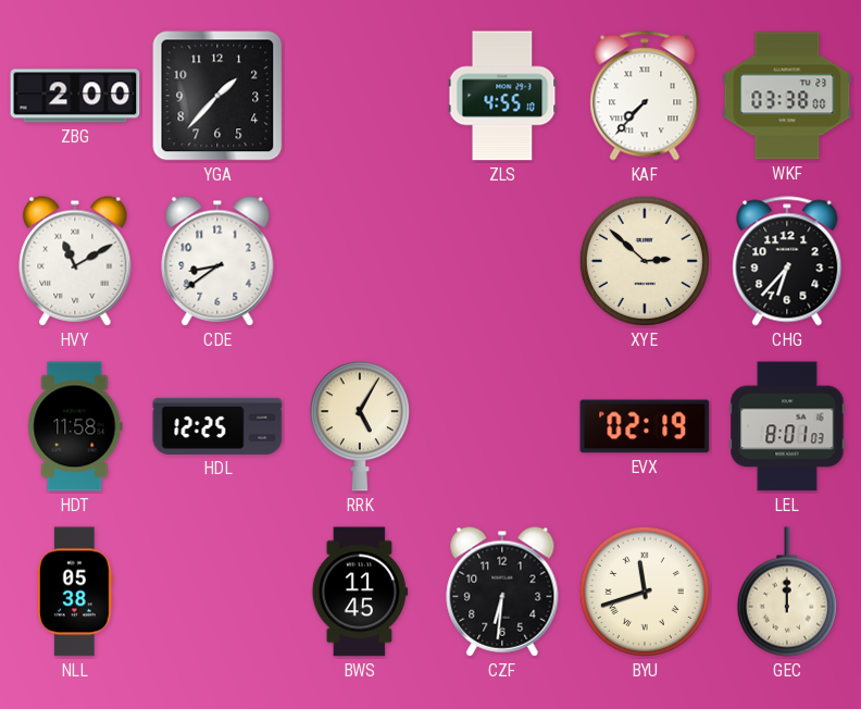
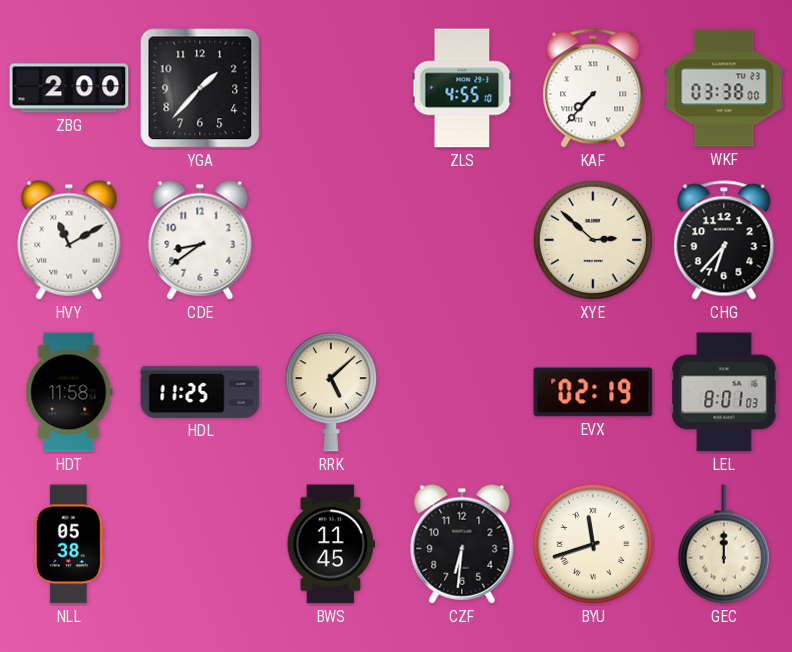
HDL: 12:25 -> 11:25 (200, 392)
RRK: 5:05 -> 5:08 (331, 392)
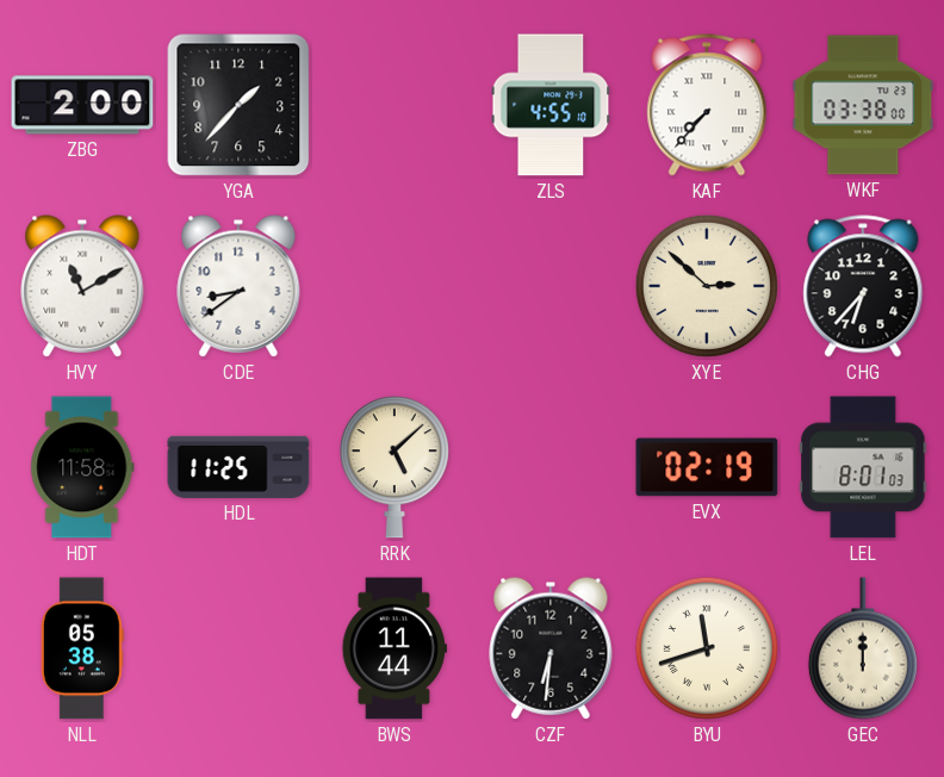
BWS: 11:45 -> 11:44 (395, 648)
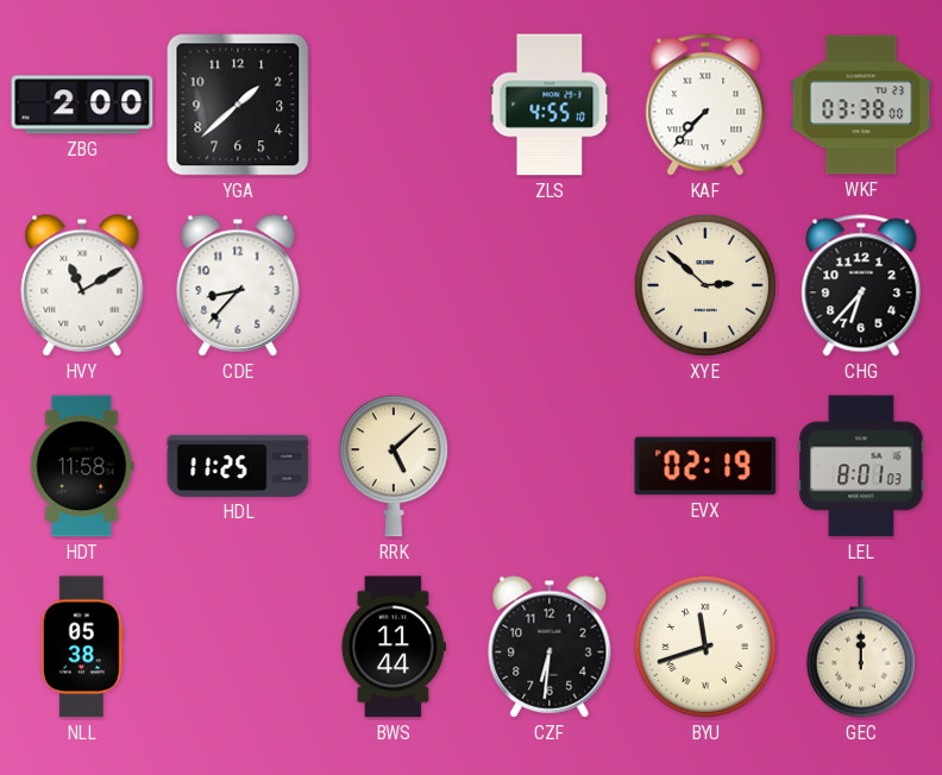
YGA: 1:37 -> 1:38 (238, 105)
CDE: 8:39 -> 8:37 (238, 285)
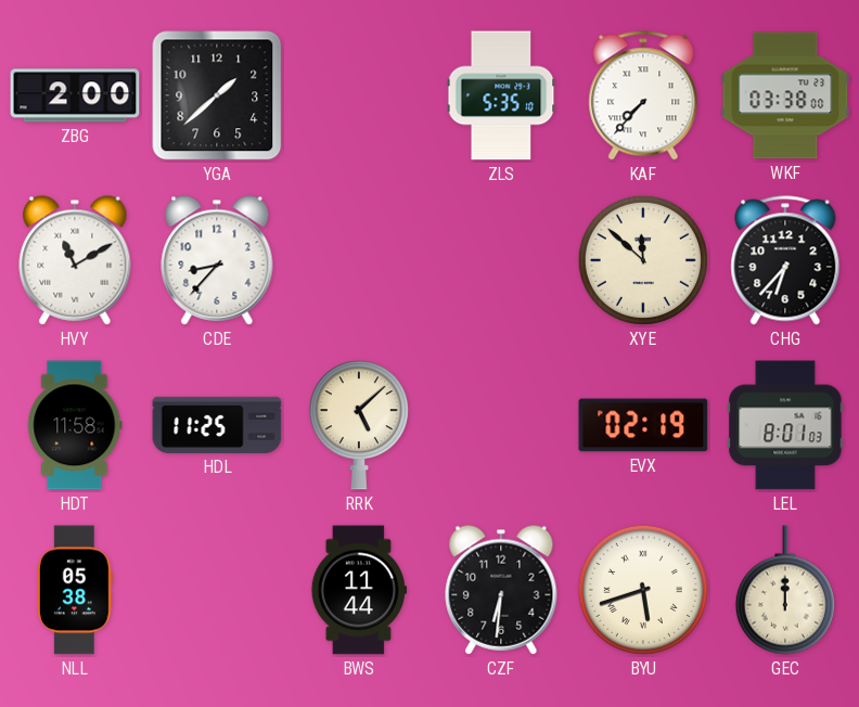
ZLS: 4:55 -> 5:35 (501, 95)
XYE: 2:52 -> 11:52 (643, 260)
BYU: 11:42 -> 5:42 (643, 590)
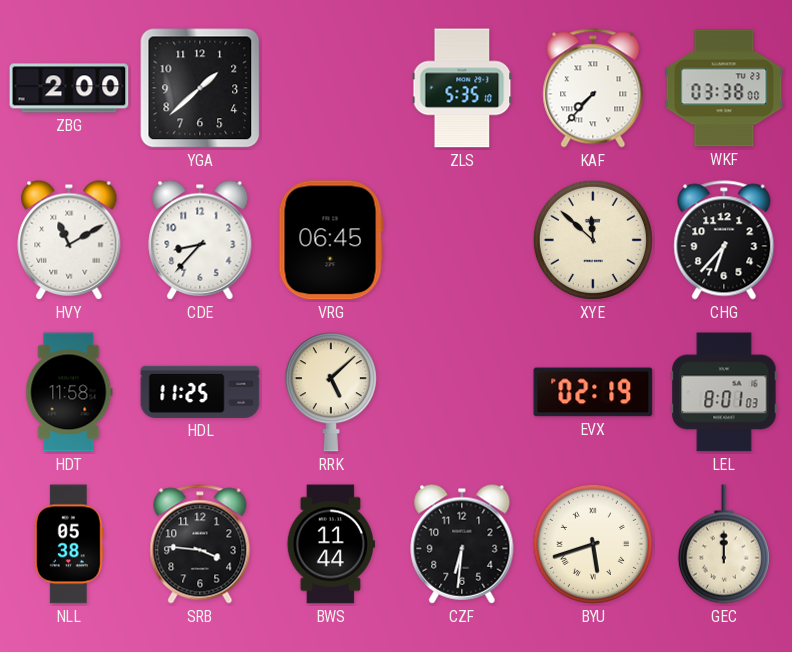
VRG: none -> 06:45 (331, 240)
SRB: none -> 3:46 (200, 544)
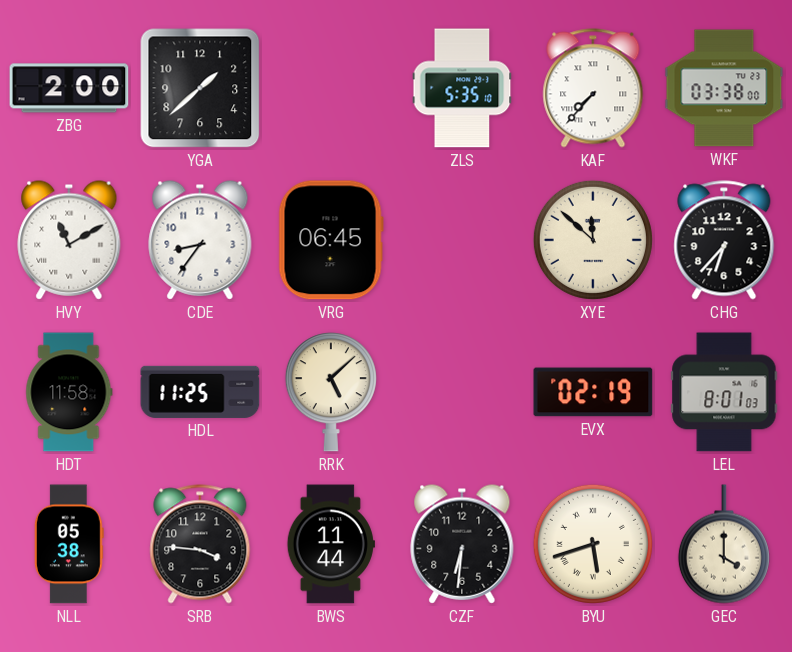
CDE: 8:37 -> 8:36 (200, 240)
GEC: 12:00 -> 4:00 (724, 544)
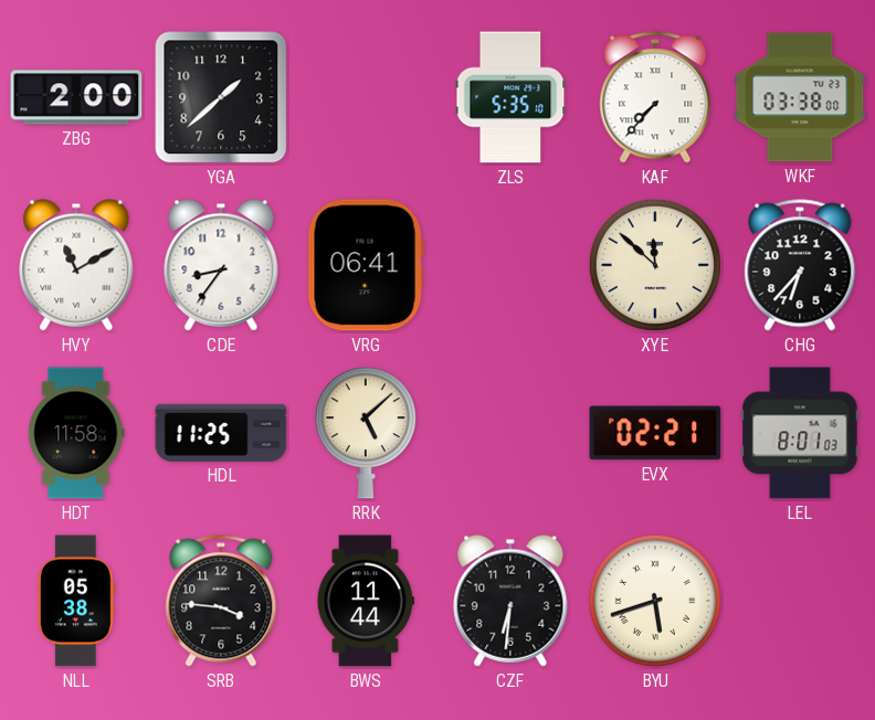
VRG: 06:45 -> 06:41 (366, 265)
EVX: 02:19 -> 02:21 (655, 433)
GEC: 4:00 -> none (724, 544)
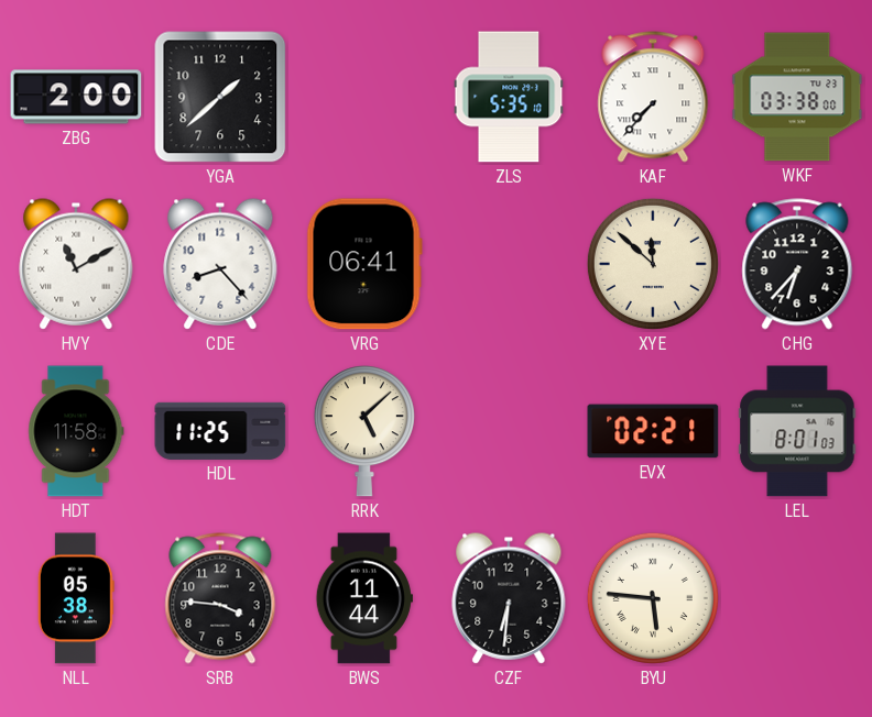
CDE: 8:36 -> 8:23 (220, 264)
BYU: 5:42 -> 5:46 (653, 598)
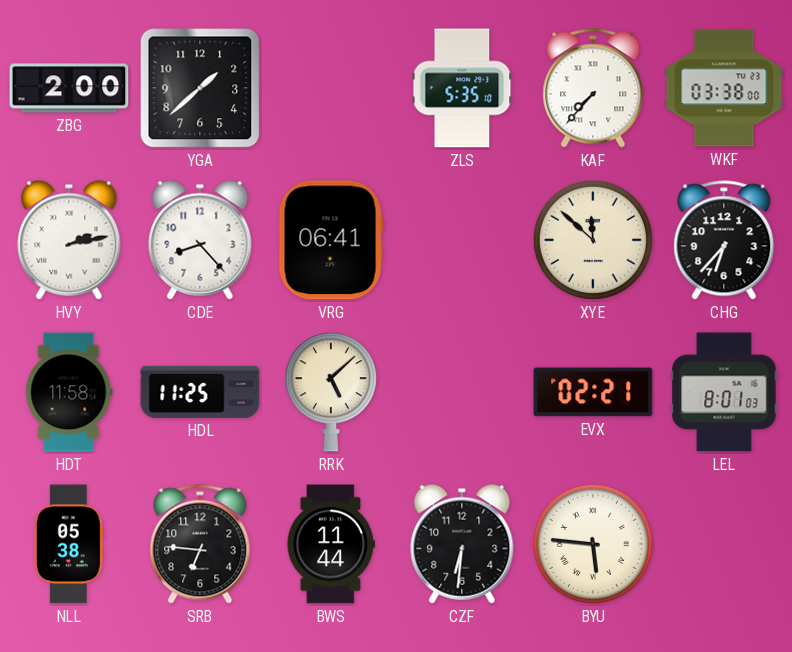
HVY: 11:10 -> 2:13 (69, 240)
SRB: 3:46 -> 6:46 (200, 544)
